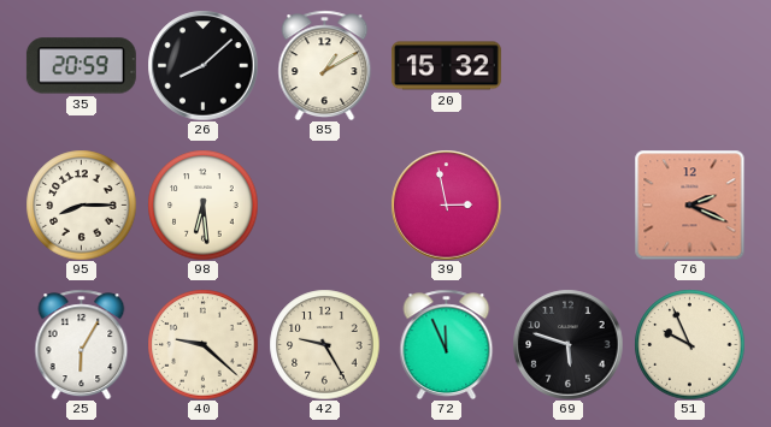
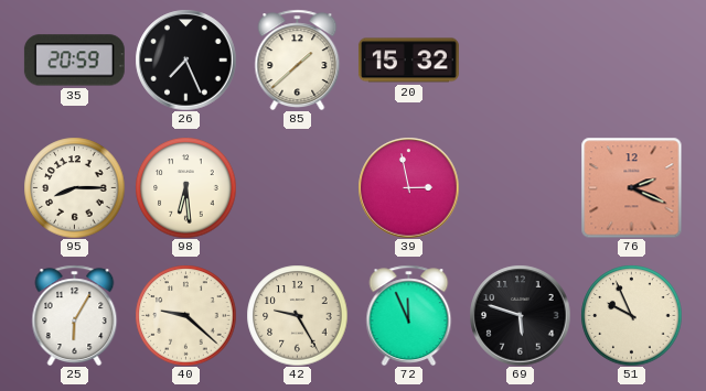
26: 8:08 -> 7:26 (185, 59)
85: 1:10 -> 1:38 (298, 59)
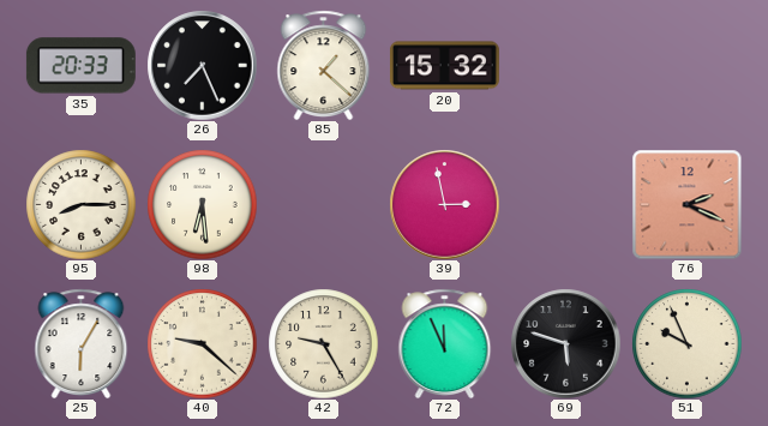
35: 20:59 -> 20:33 (80, 66)
85: 1:38 -> 1:22 (324, 65)
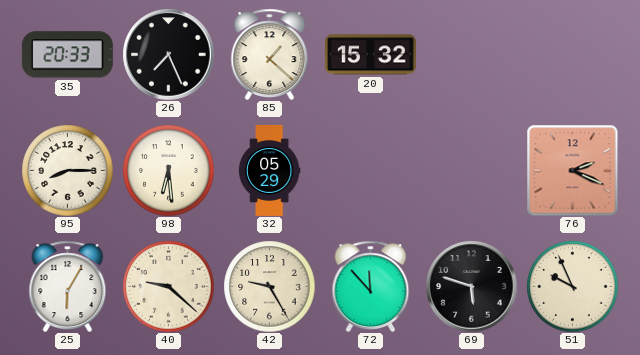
32: none -> 05:29 (269, 170)
39: 2:58 -> none (444, 204)
72: 11:56 -> 11:53 (371, 286)
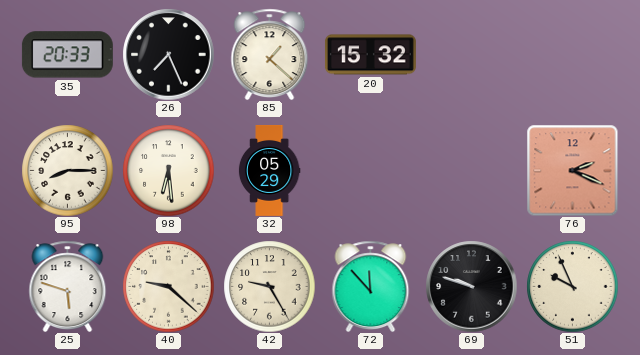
25: 6:05 -> 5:48 (68, 286)
69: 5:48 -> 9:48 (471, 286)
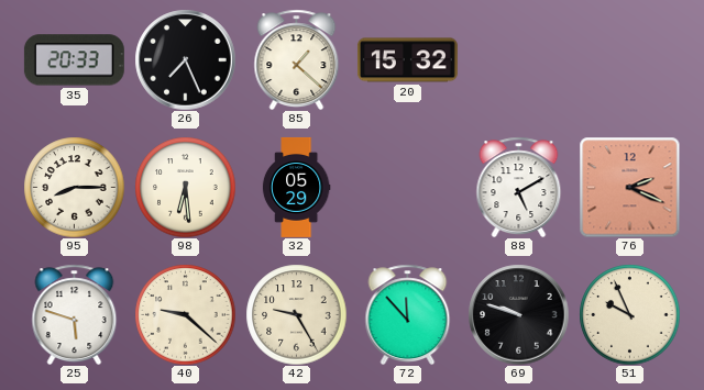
88: none -> 5:10 (519, 187)
